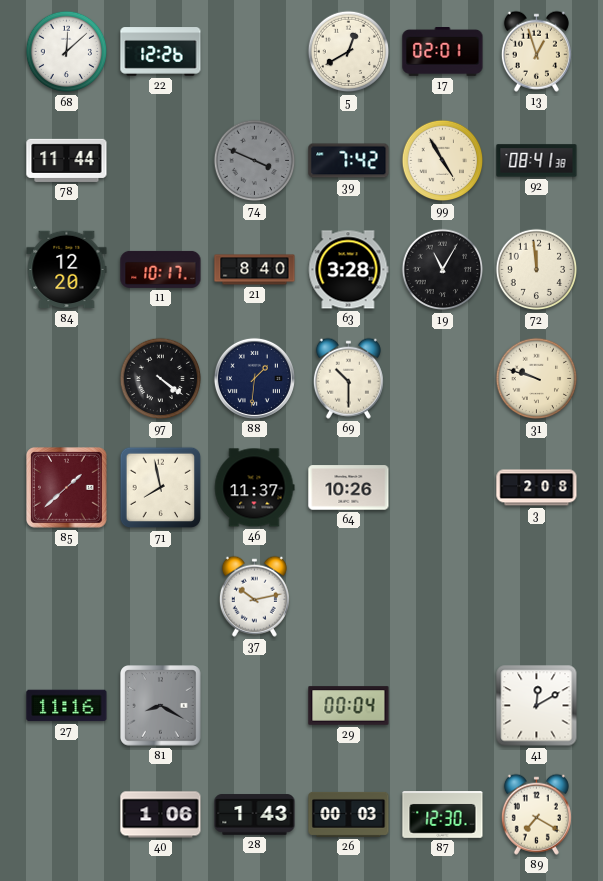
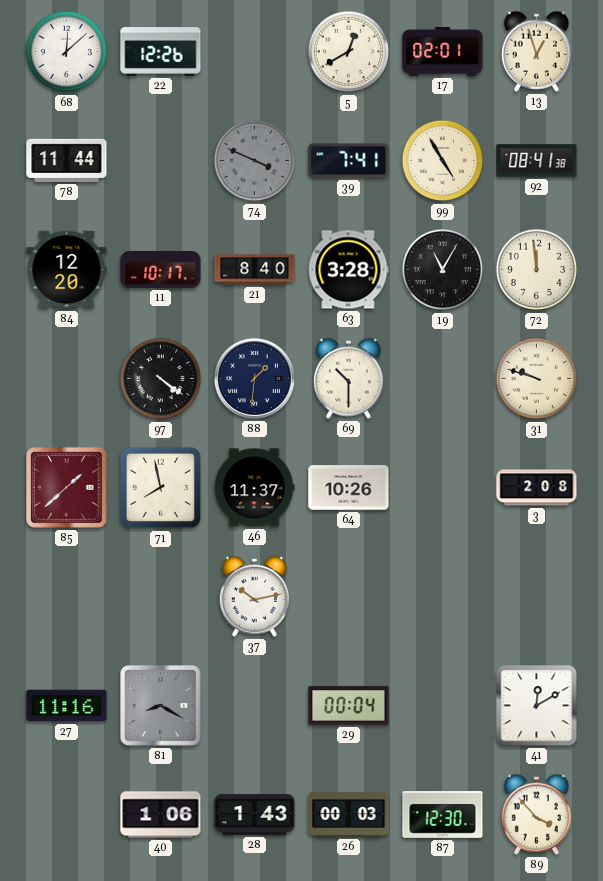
39: 7:42 -> 7:41 (349, 161)
89: 7:20 -> 3:53 (536, 814)
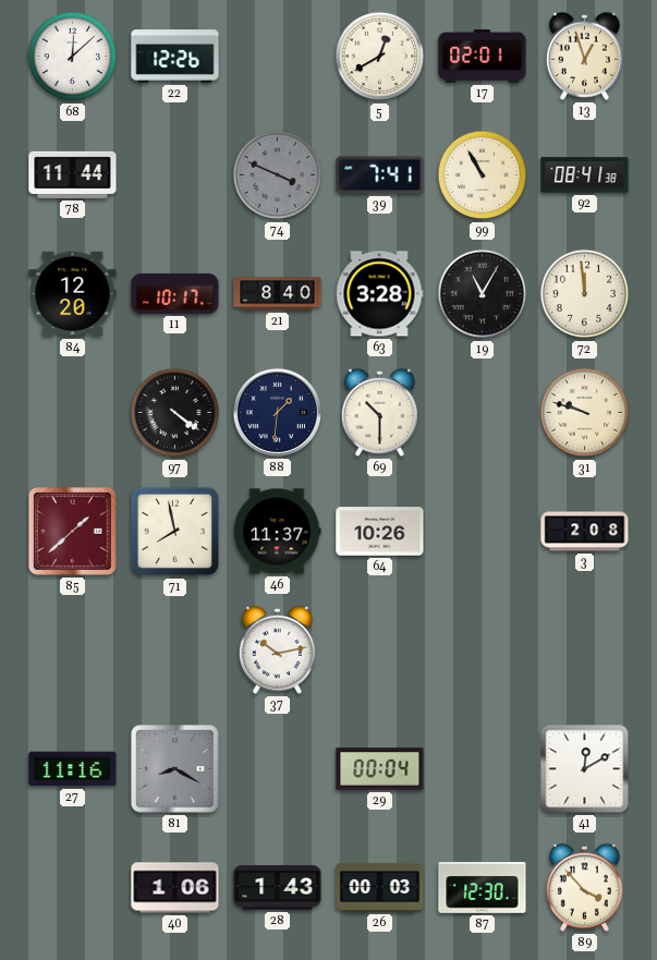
99: 4:55 -> 10:55 (483, 175)
